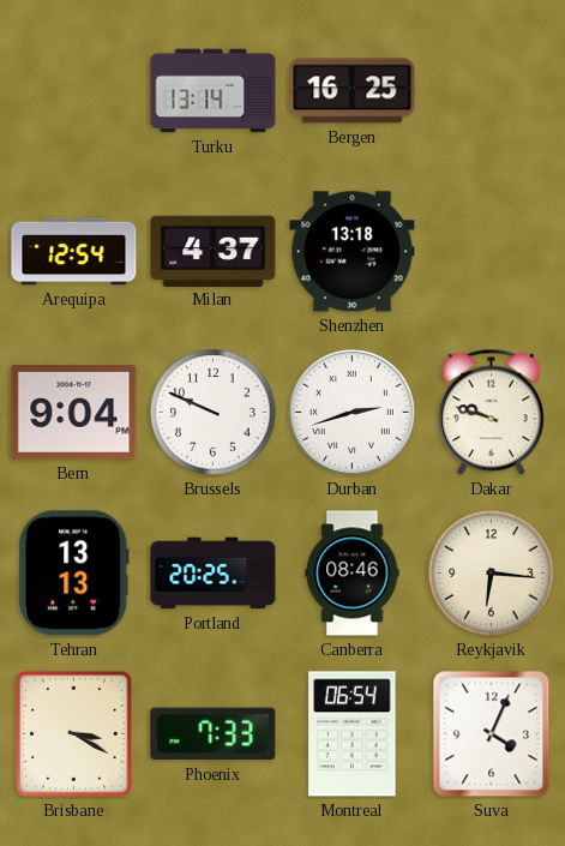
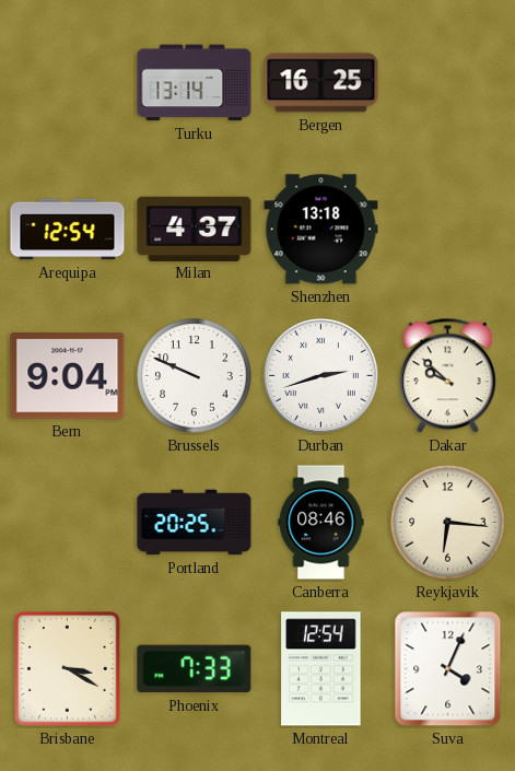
Dakar: 9:48 -> 9:52 (448, 376)
Tehran: 13:13 -> none (74, 574)
Montreal: 06:54 -> 12:54 (321, 669)
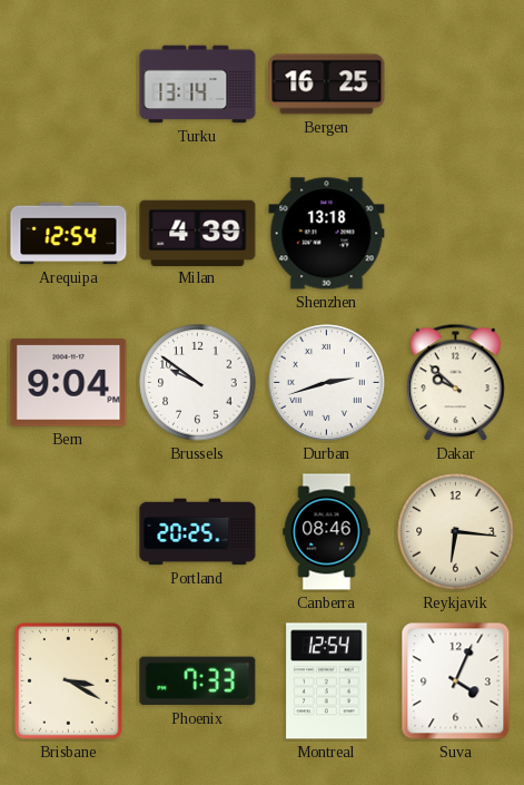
Milan: 4:37 -> 4:39 (198, 233)
Brussels: 9:49 -> 9:51 (198, 383)
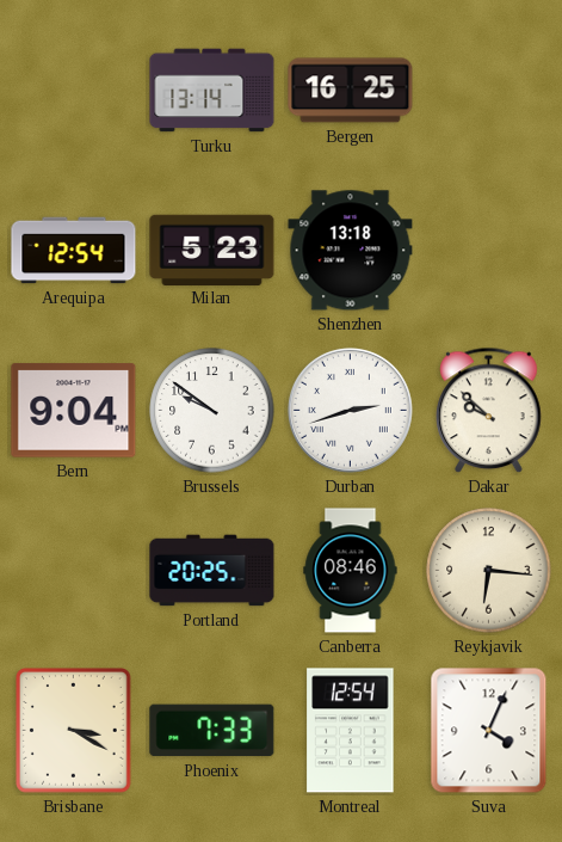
Milan: 4:39 -> 5:23 (212, 250)
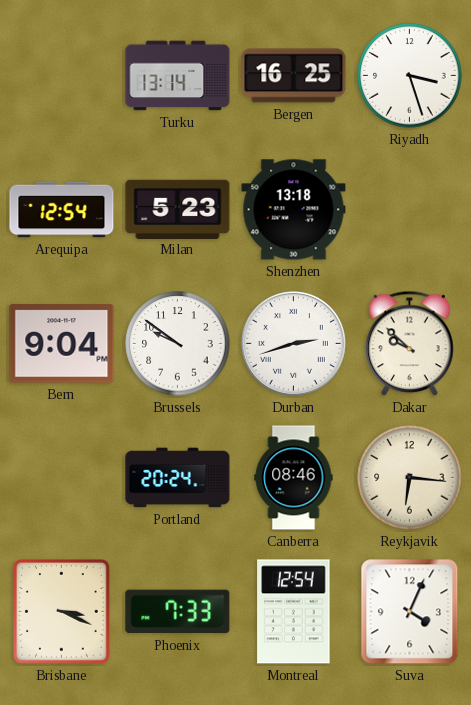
Riyadh: none -> 3:27 (410, 76)
Portland: 20:25 -> 20:24 (178, 478)
Brisbane: 3:20 -> 3:19 (62, 612)
